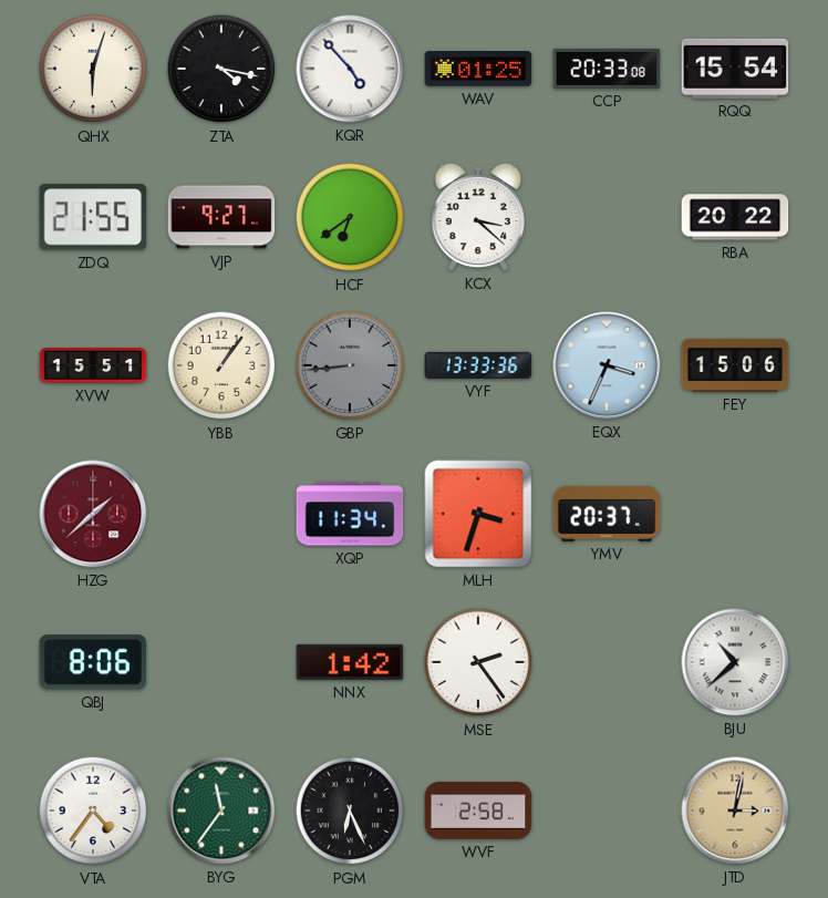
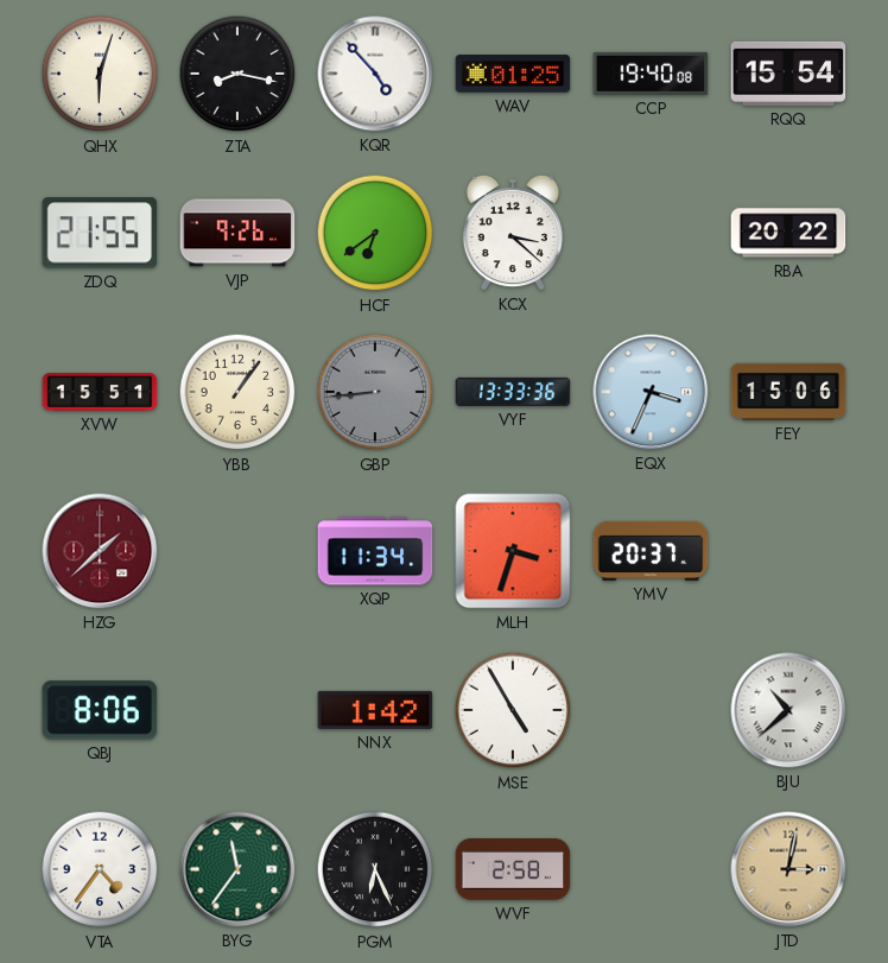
ZTA: 4:17 -> 8:17 (237, 74)
CCP: 20:33 -> 19:40 (651, 74)
VJP: 9:27 -> 9:26 (237, 233)
MSE: 2:24 -> 4:55 (513, 710)
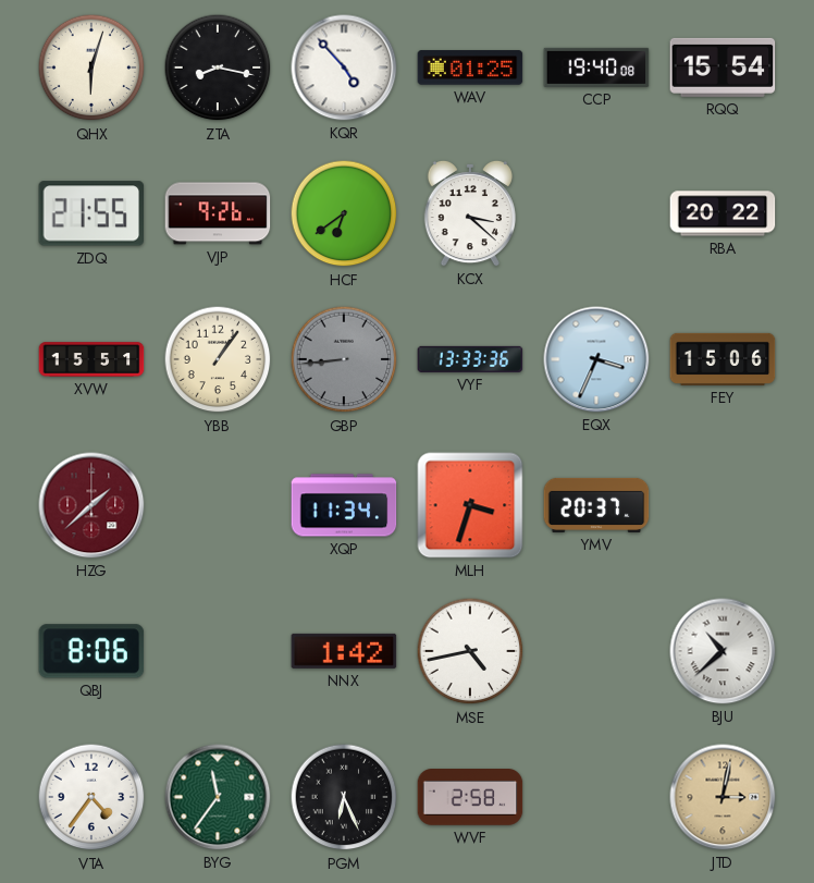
MSE: 4:55 -> 4:43 (470, 651)
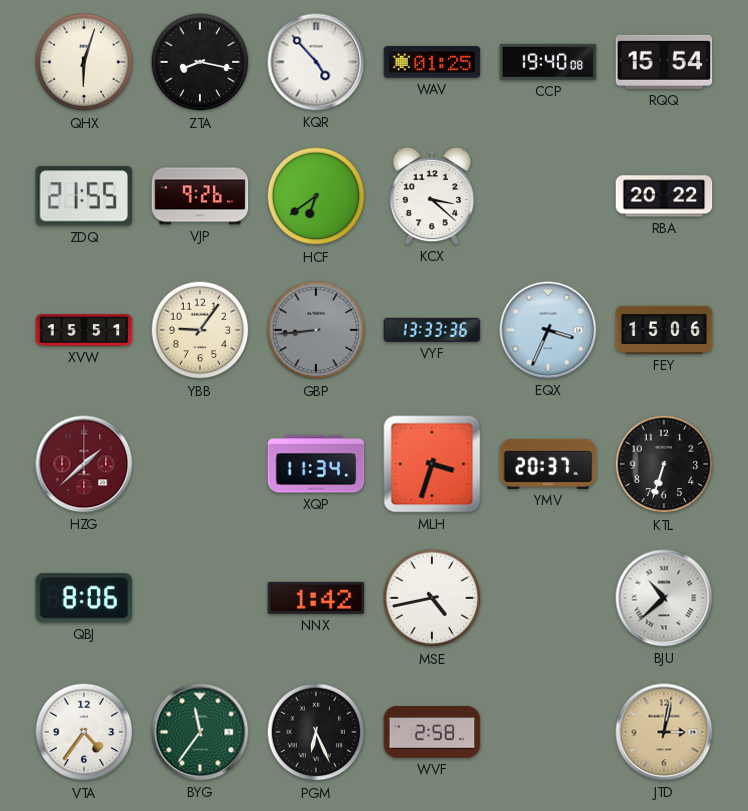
YBB: 1:06 -> 9:06 (200, 330)
KTL: none -> 6:33 (664, 464)
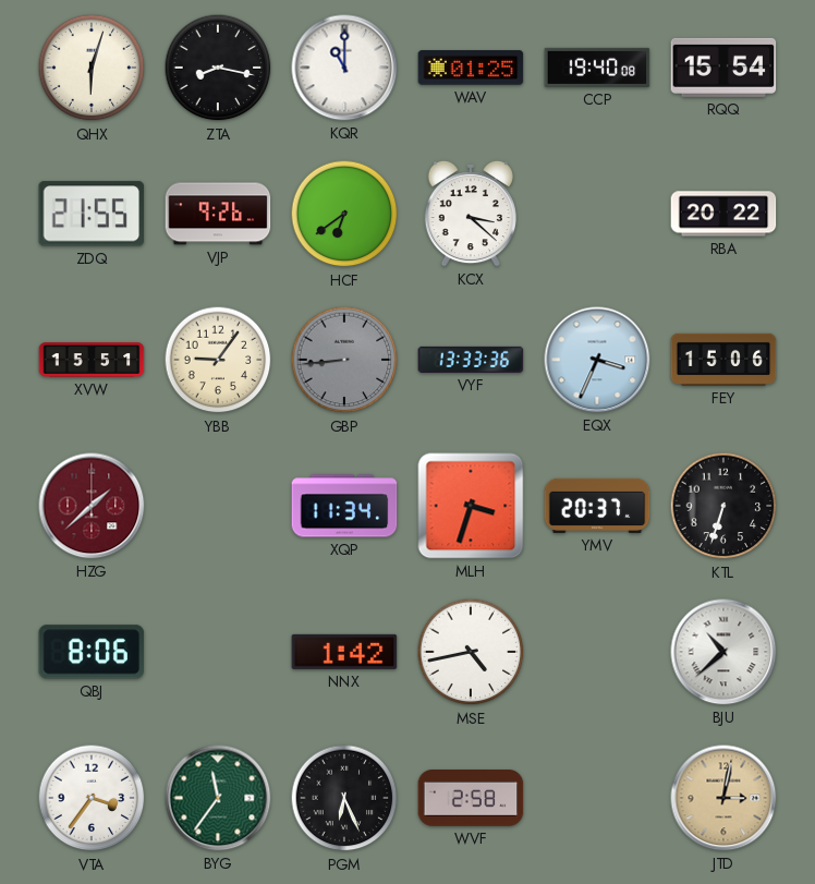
KQR: 4:53 -> 11:00 (344, 68)
VTA: 4:36 -> 3:36 (92, 798)
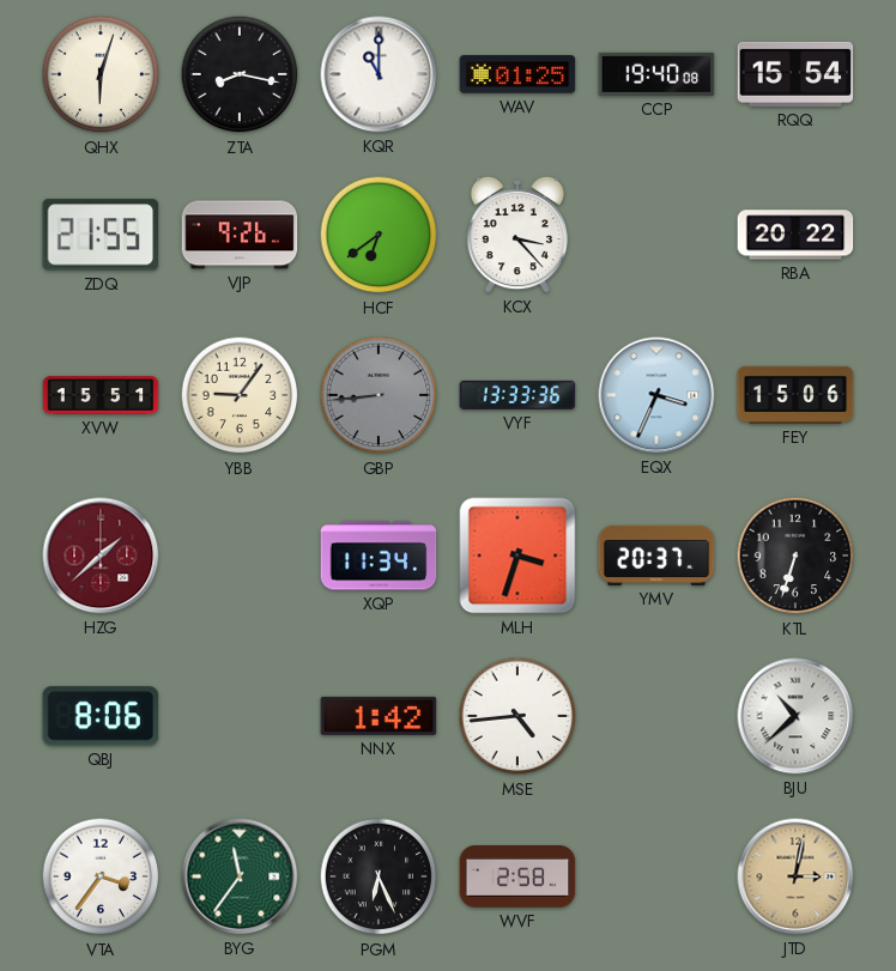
KCX: 3:22 -> 3:23 (517, 235)
MSE: 4:43 -> 4:44 (517, 716)
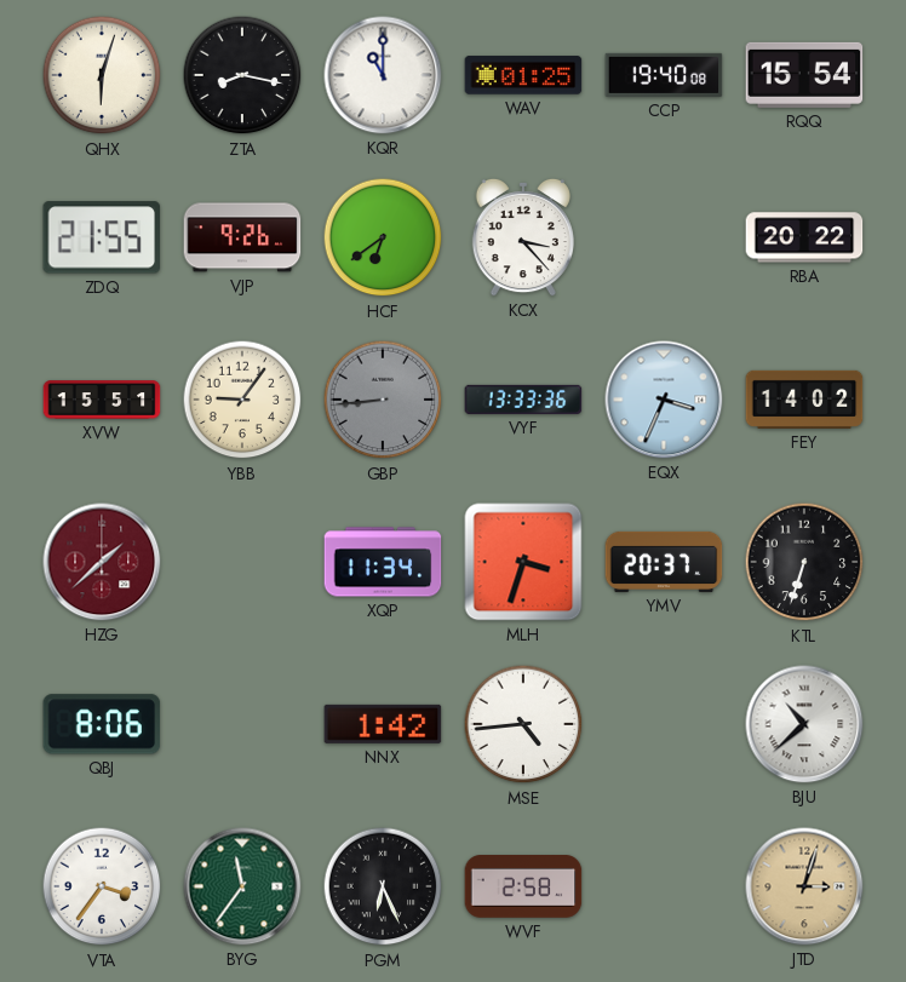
FEY: 15:06 -> 14:02 (804, 400)
JTD: 3:02 -> 3:03 (804, 886)
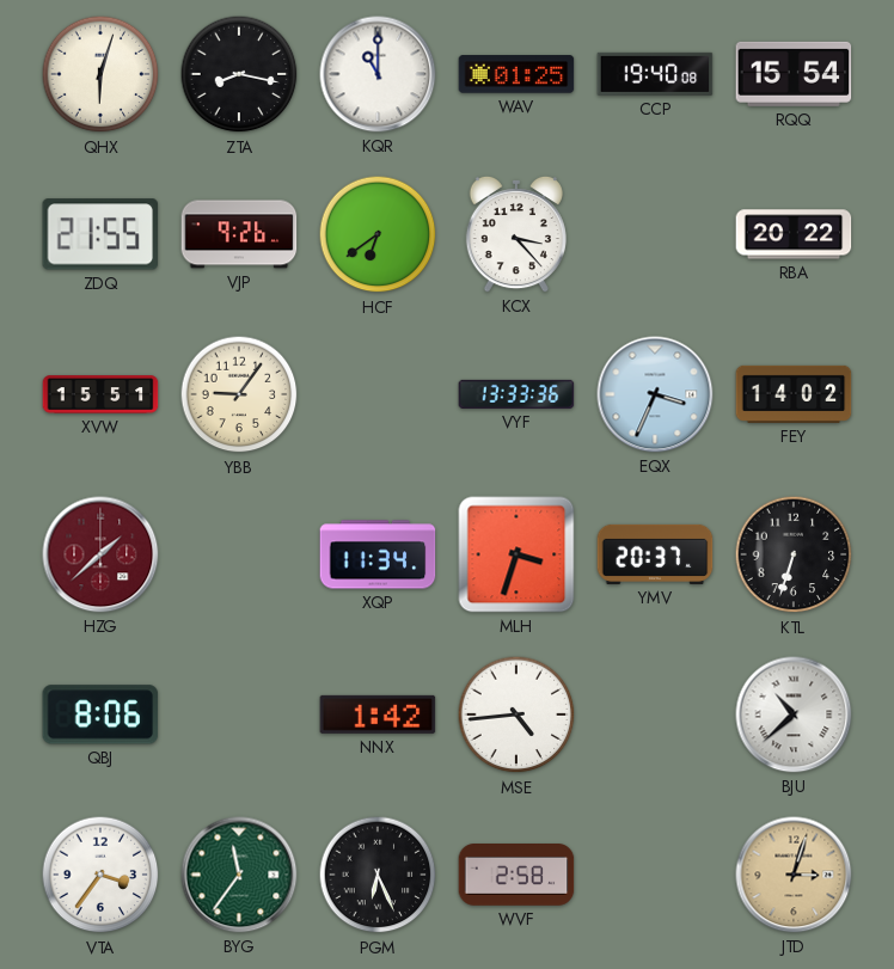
GBP: 8:44 -> none (383, 400)
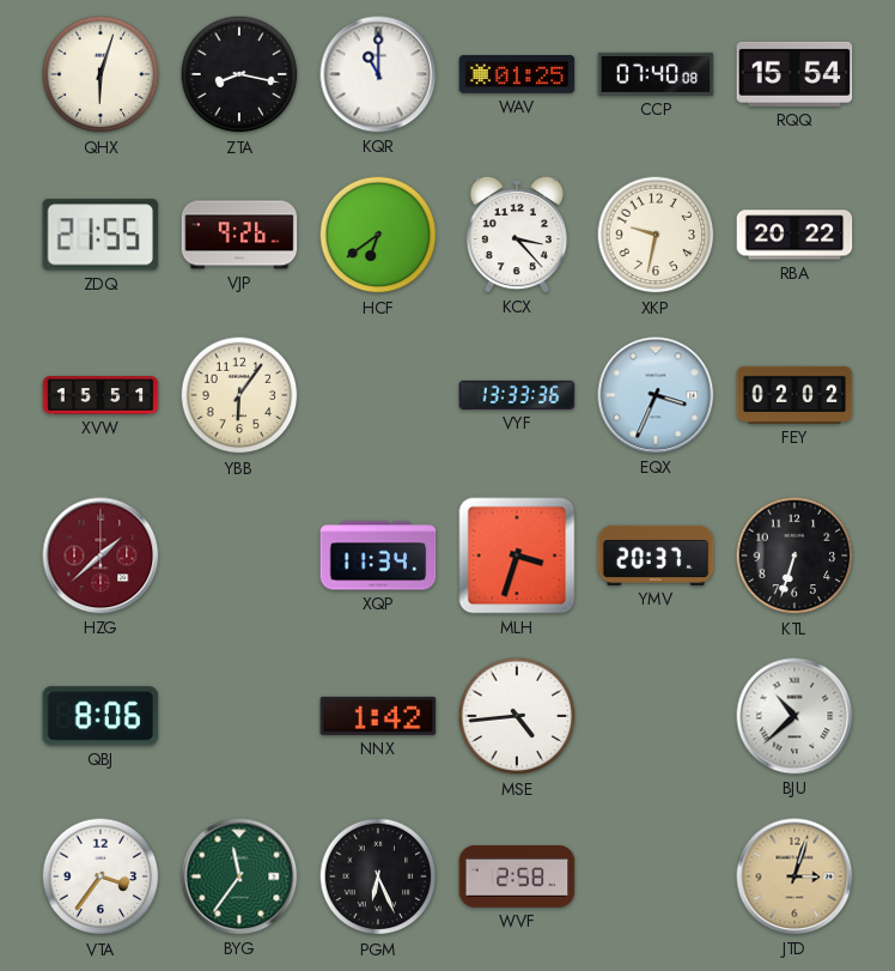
CCP: 19:40 -> 07:40 (656, 74)
XKP: none -> 9:32 (656, 235)
YBB: 9:06 -> 6:06 (239, 395)
FEY: 14:02 -> 02:02 (794, 395)
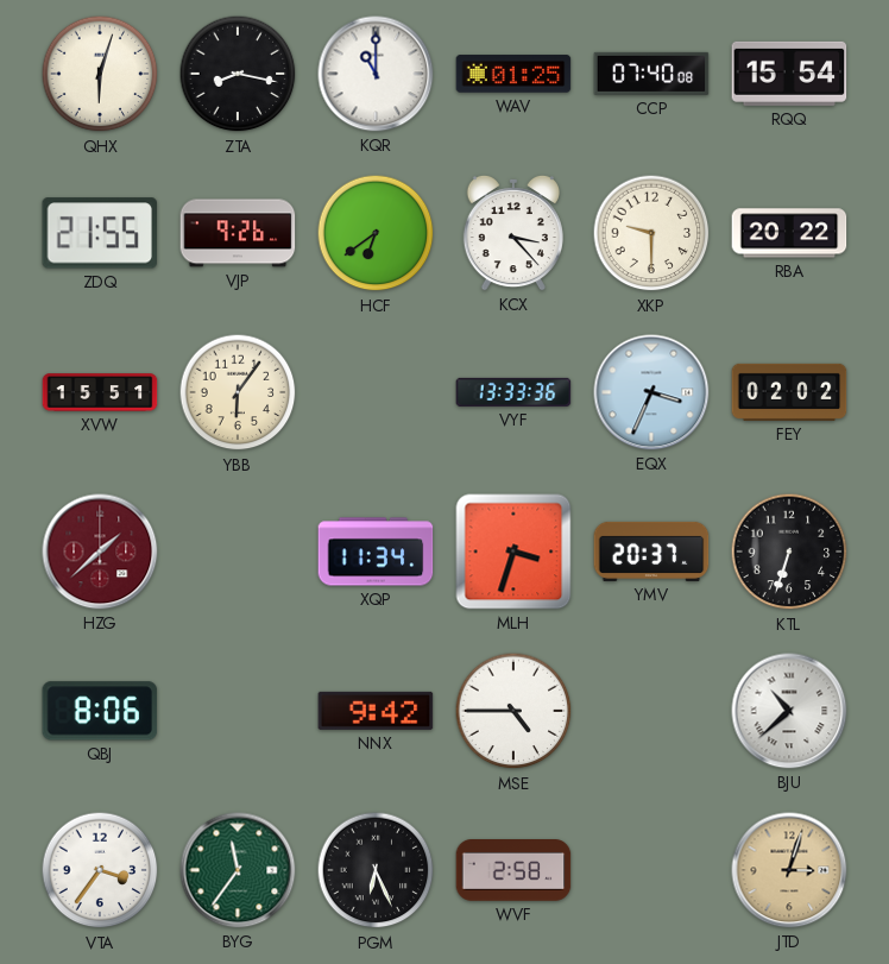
XKP: 9:32 -> 9:30 (651, 233)
NNX: 1:42 -> 9:42 (376, 711)
MSE: 4:44 -> 4:45 (513, 711)
